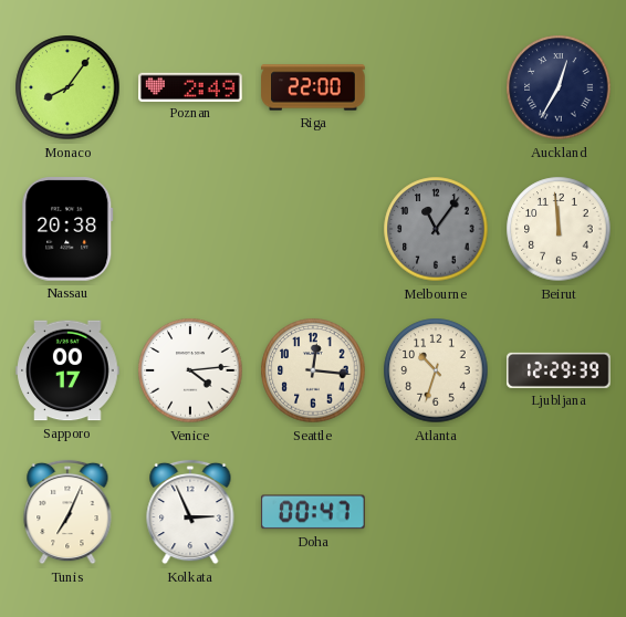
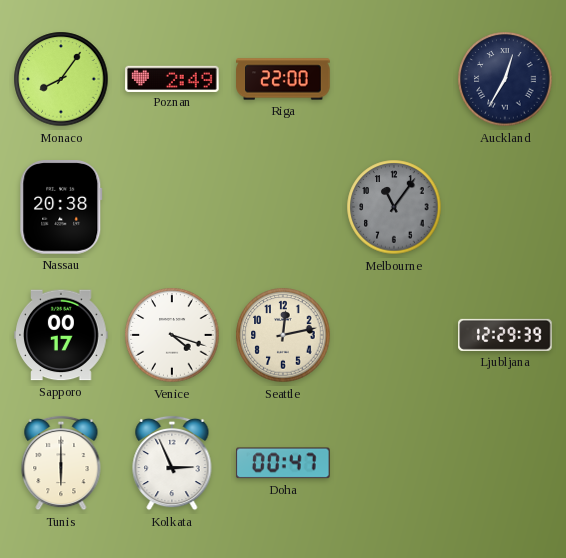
Beirut: 11:59 -> none (559, 229)
Venice: 4:14 -> 4:18 (172, 335)
Seattle: 12:16 -> 12:13 (283, 335)
Atlanta: 10:33 -> none (436, 370)
Tunis: 7:04 -> 6:00 (61, 463)
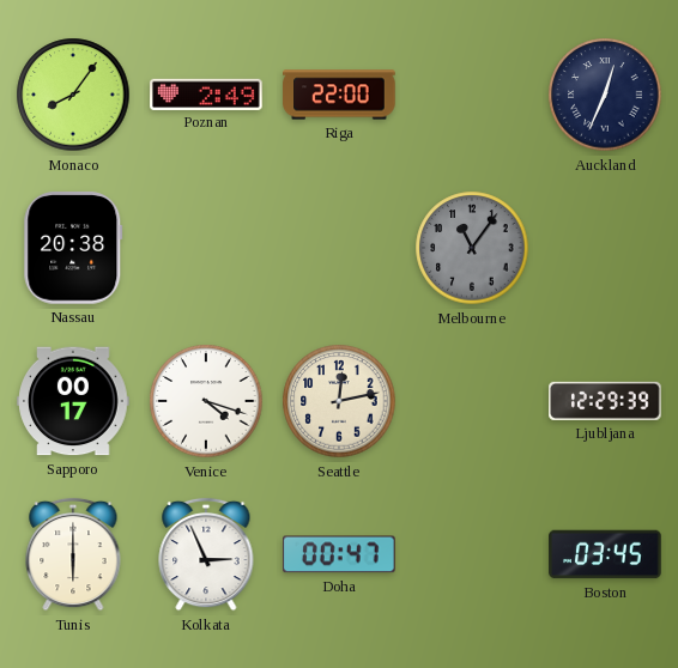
Auckland: 12:35 -> 12:34 (605, 95)
Boston: none -> 03:45 (605, 554)
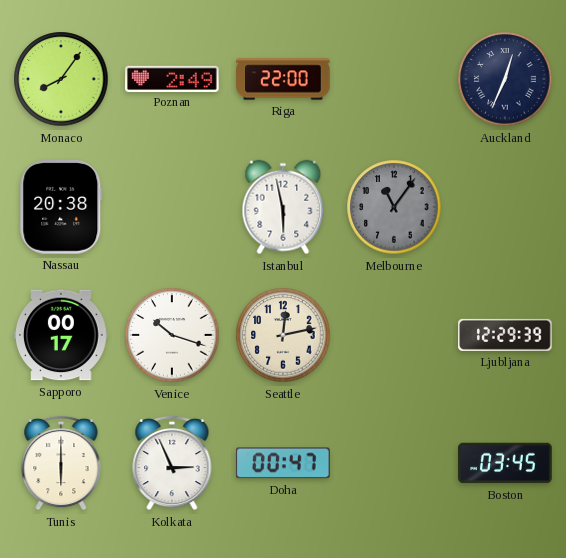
Istanbul: none -> 5:58 (283, 207)
Venice: 4:18 -> 10:18 (172, 335)
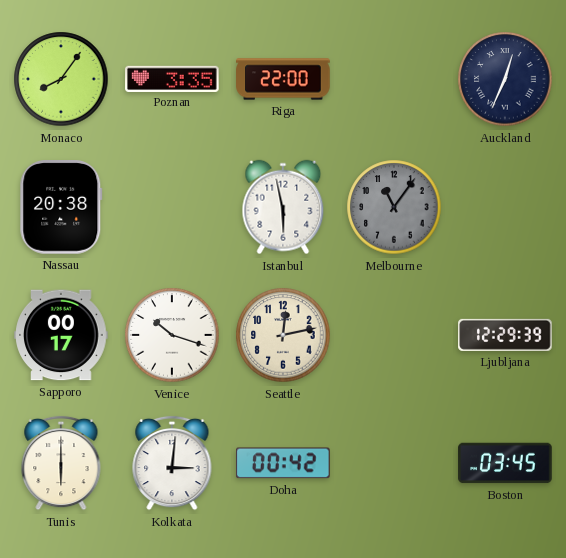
Poznan: 2:49 -> 3:35 (172, 78)
Kolkata: 2:56 -> 3:01 (172, 463)
Doha: 00:47 -> 00:42 (284, 463)
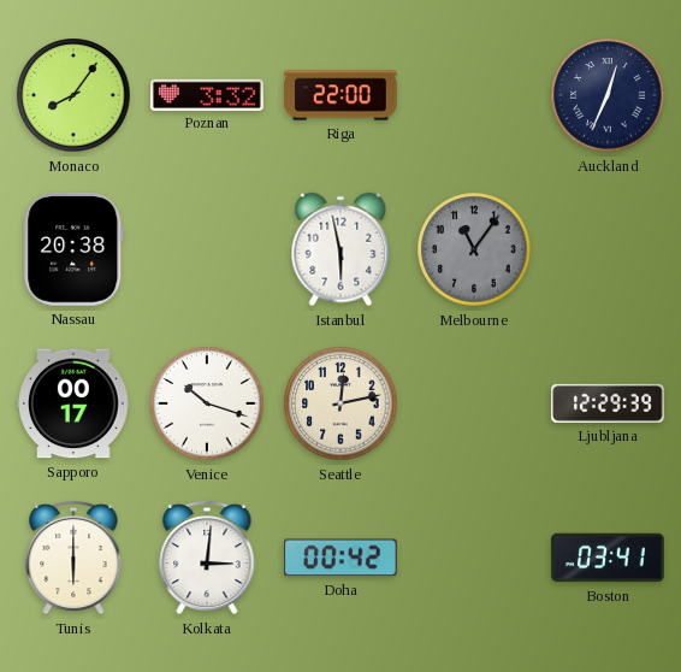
Poznan: 3:35 -> 3:32 (207, 94)
Boston: 03:45 -> 03:41 (608, 558)
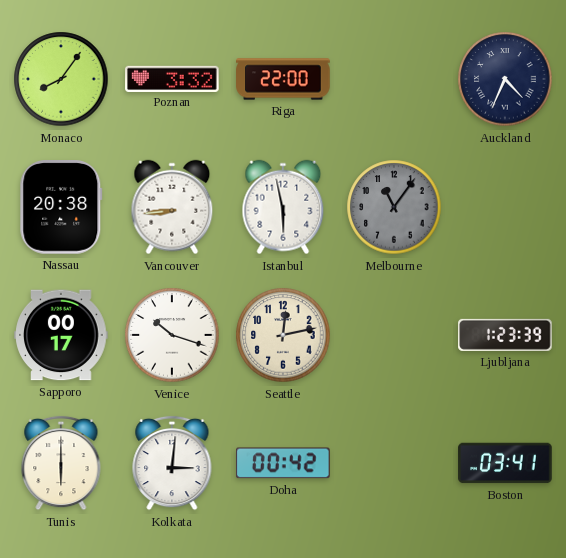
Auckland: 12:34 -> 4:34 (505, 79)
Vancouver: none -> 8:44 (172, 207)
Ljubljana: 12:29 -> 1:23 (505, 335)
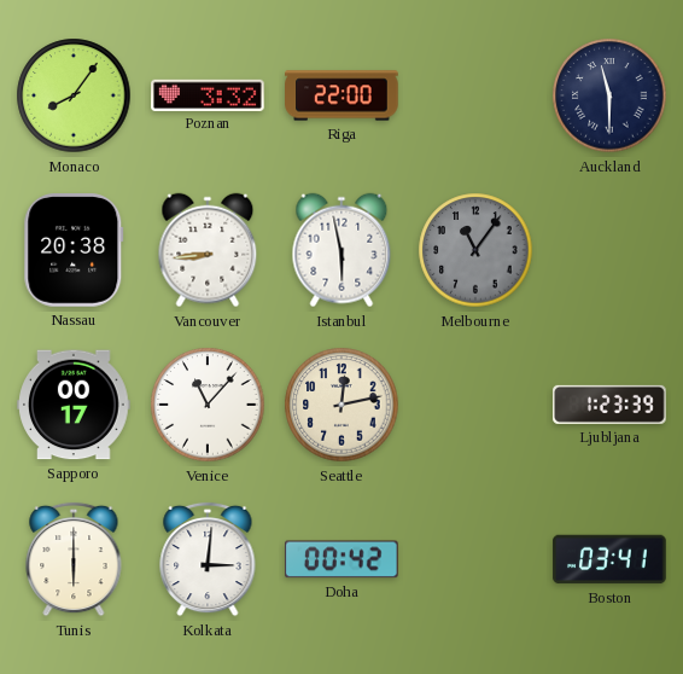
Auckland: 4:34 -> 11:30 (609, 95)
Venice: 10:18 -> 11:07 (208, 405)
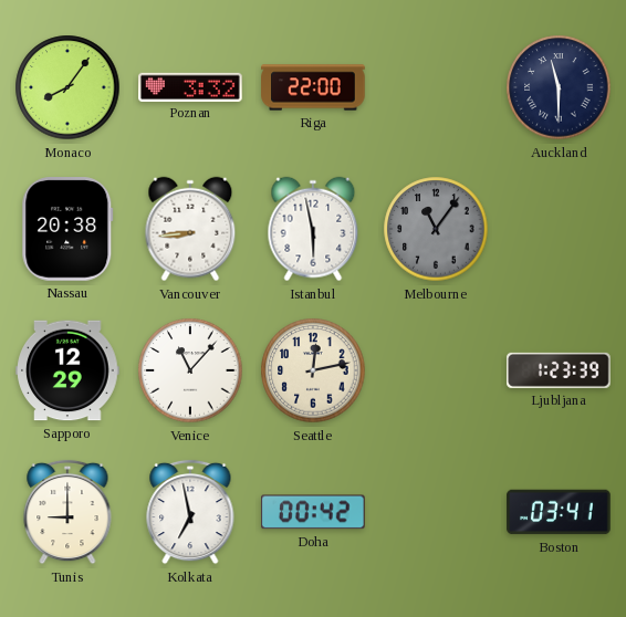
Sapporo: 00:17 -> 12:29 (67, 370)
Tunis: 6:00 -> 9:00 (67, 512)
Kolkata: 3:01 -> 6:58 (190, 512)
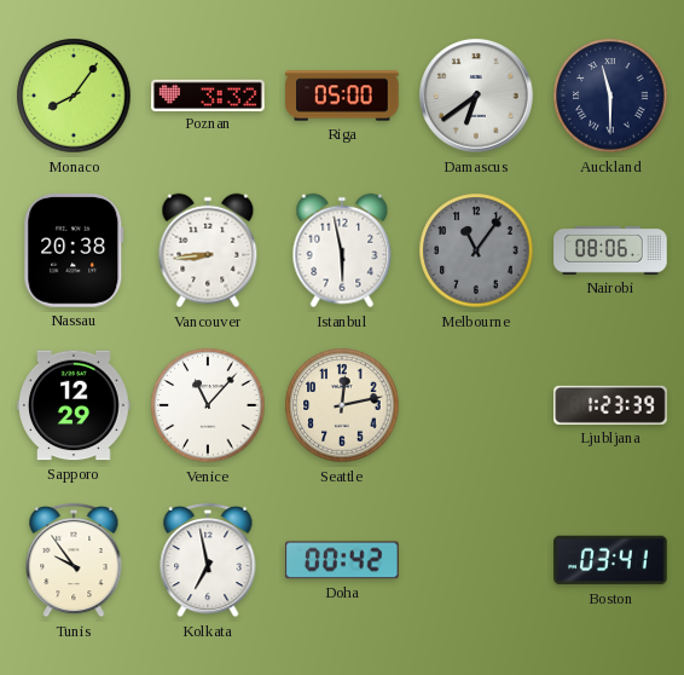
Riga: 22:00 -> 05:00 (342, 96)
Damascus: none -> 6:39 (476, 96)
Nairobi: none -> 08:06 (610, 250)
Tunis: 9:00 -> 9:54 (74, 560)
